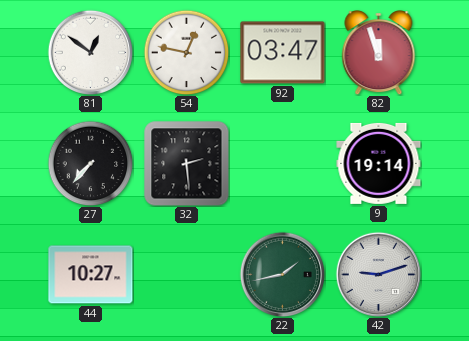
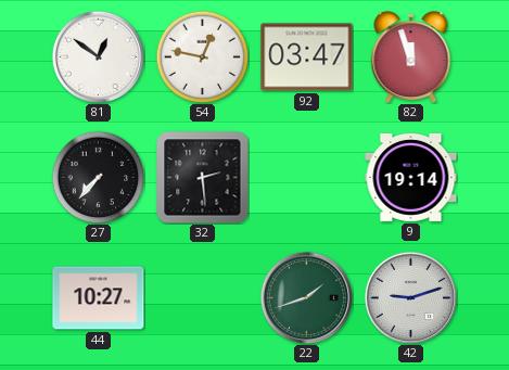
22: 1:43 -> 1:42 (306, 297)
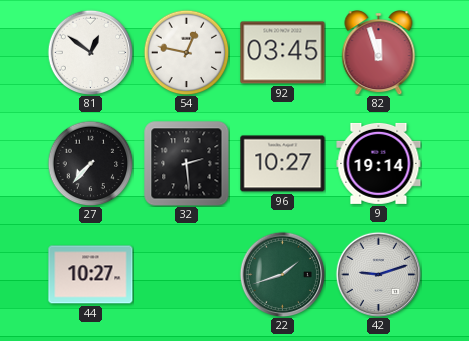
92: 03:47 -> 03:45 (283, 53)
96: none -> 10:27 (283, 164)
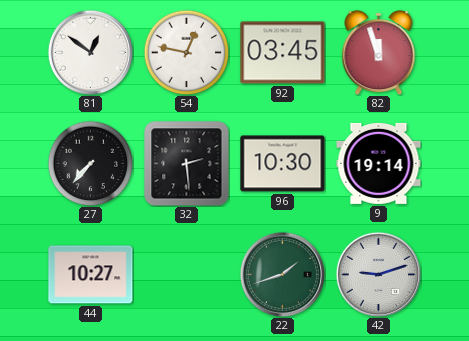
96: 10:27 -> 10:30 (283, 164)
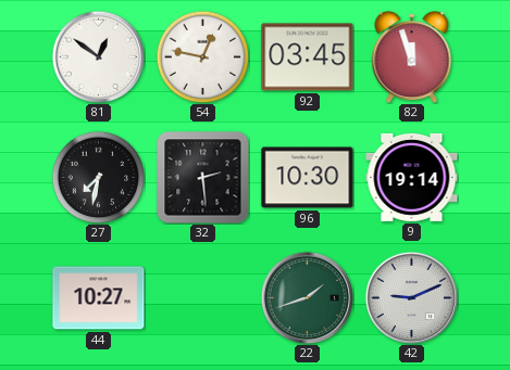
27: 7:37 -> 7:32 (98, 177)
42: 9:12 -> 9:11 (411, 297)
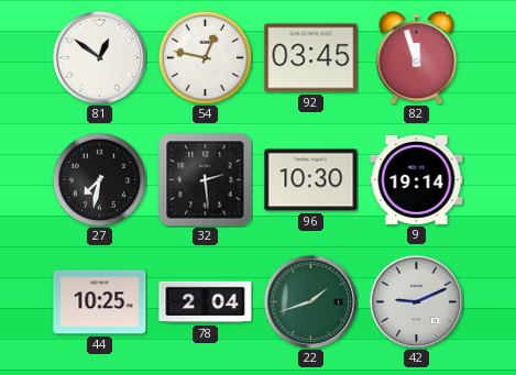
44: 10:27 -> 10:25 (100, 302)
78: none -> 2:04 (206, 302)
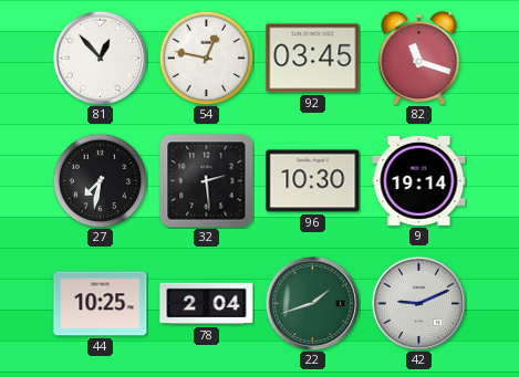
81: 12:51 -> 12:53 (100, 57)
82: 11:57 -> 11:18 (419, 59)
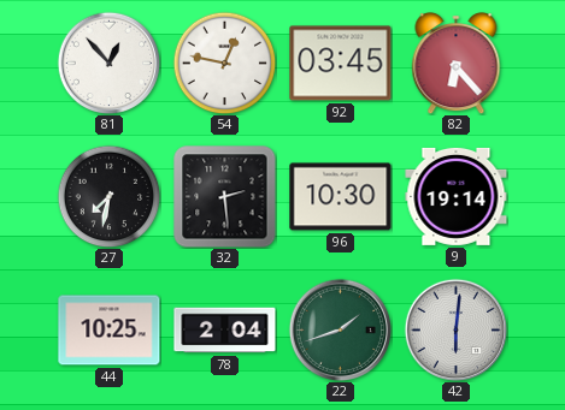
82: 11:18 -> 6:23 (457, 64)
42: 9:11 -> 6:01 (455, 329)
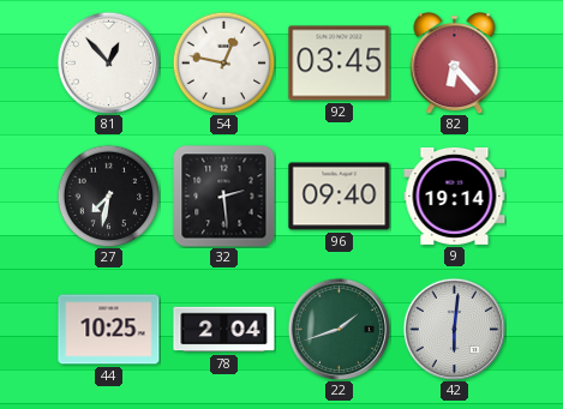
96: 10:30 -> 09:40 (340, 197)
